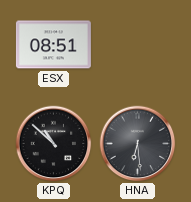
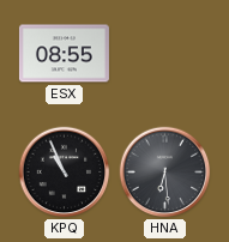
ESX: 08:51 -> 08:55 (64, 54)
KPQ: 10:52 -> 10:56 (65, 173)
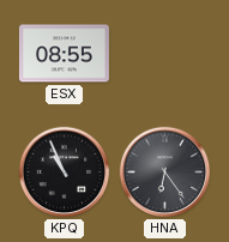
HNA: 6:29 -> 6:24 (165, 173)
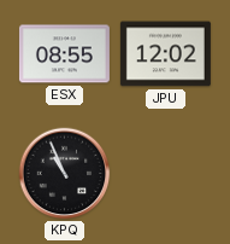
JPU: none -> 12:02 (165, 54)
HNA: 6:24 -> none (165, 173)
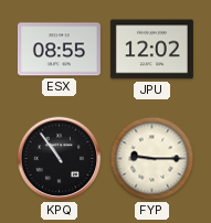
KPQ: 10:56 -> 10:54 (60, 159)
FYP: none -> 9:15 (152, 159)
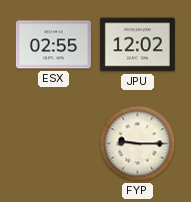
ESX: 08:55 -> 02:55 (53, 45)
KPQ: 10:54 -> none (60, 159)
